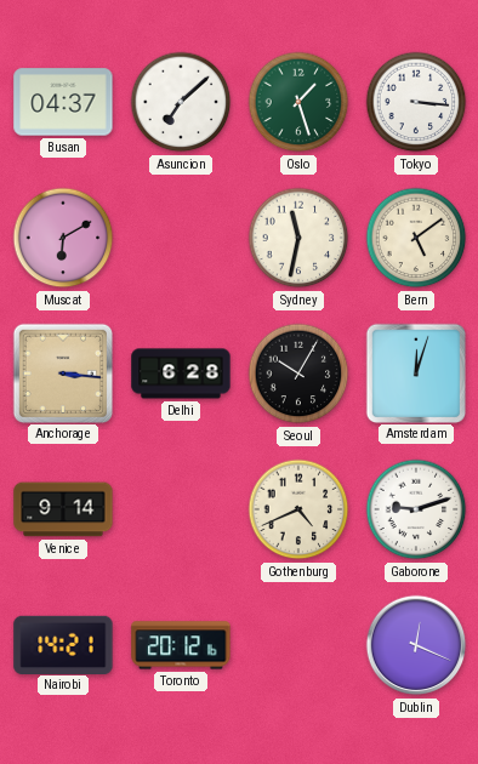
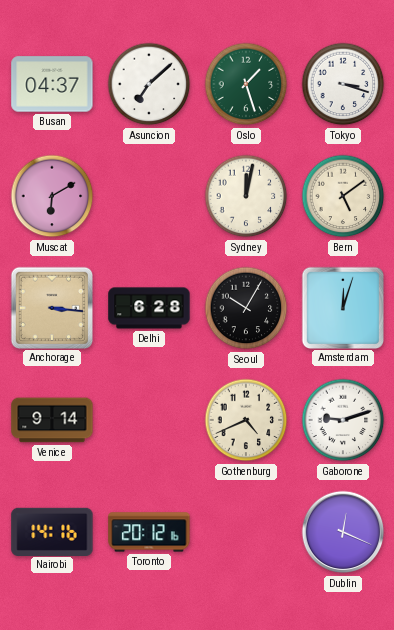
Tokyo: 3:16 -> 3:18 (343, 84)
Sydney: 11:32 -> 12:02 (246, 196)
Nairobi: 14:21 -> 14:16 (52, 531)
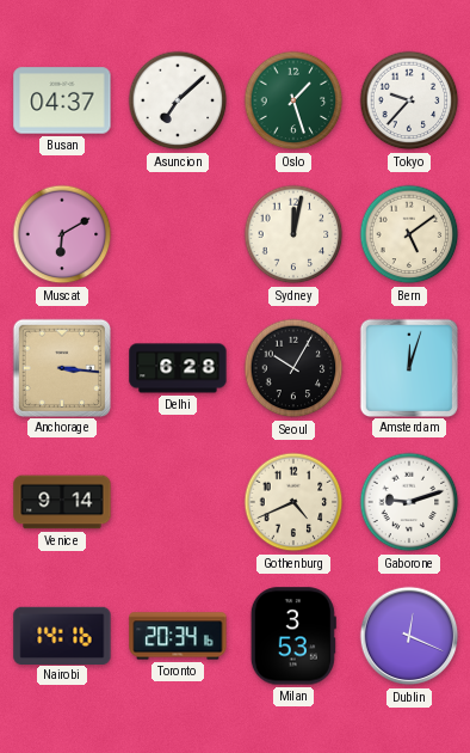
Tokyo: 3:18 -> 9:37 (409, 100)
Toronto: 20:12 -> 20:34 (178, 636)
Milan: none -> 3:53 (293, 636)
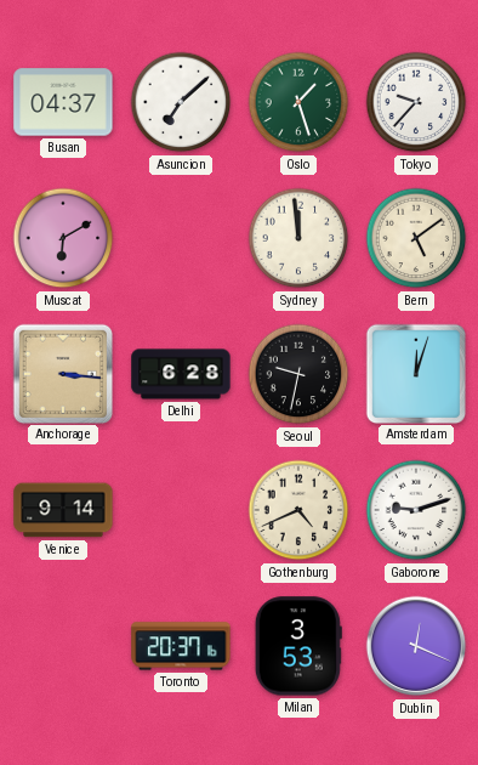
Sydney: 12:02 -> 11:59 (298, 238)
Seoul: 10:05 -> 9:32 (298, 374)
Nairobi: 14:16 -> none (62, 635)
Toronto: 20:34 -> 20:37 (181, 646)
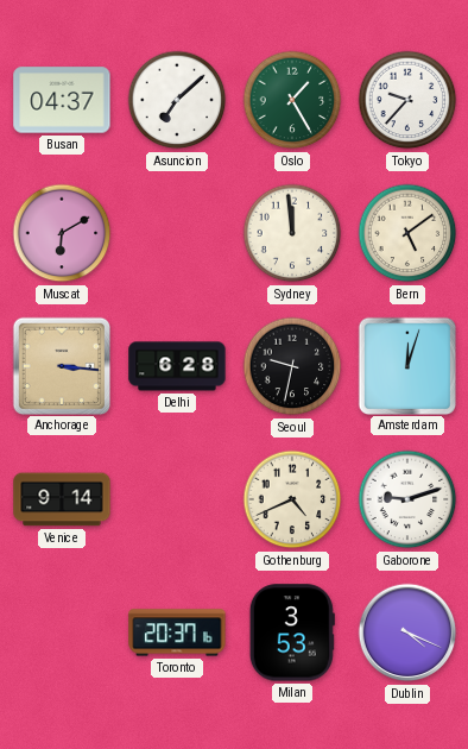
Oslo: 1:27 -> 1:25 (292, 100)
Dublin: 12:19 -> 4:19 (407, 632)
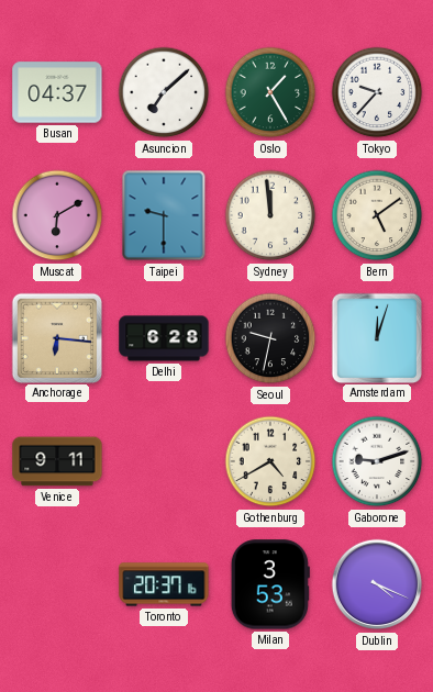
Taipei: none -> 9:30 (164, 215)
Anchorage: 3:16 -> 6:16 (56, 337)
Venice: 9:14 -> 9:11 (57, 461)
Gothenburg: 4:41 -> 4:40 (270, 461)
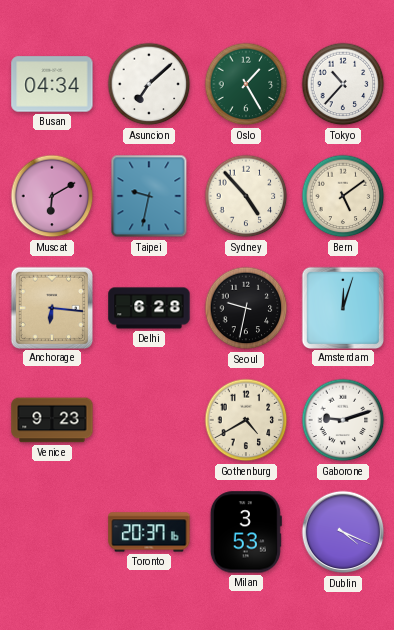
Busan: 04:37 -> 04:34 (52, 84)
Tokyo: 9:37 -> 10:37 (343, 84)
Taipei: 9:30 -> 9:32 (149, 196)
Sydney: 11:59 -> 4:53 (246, 196)
Venice: 9:11 -> 9:23 (52, 420)
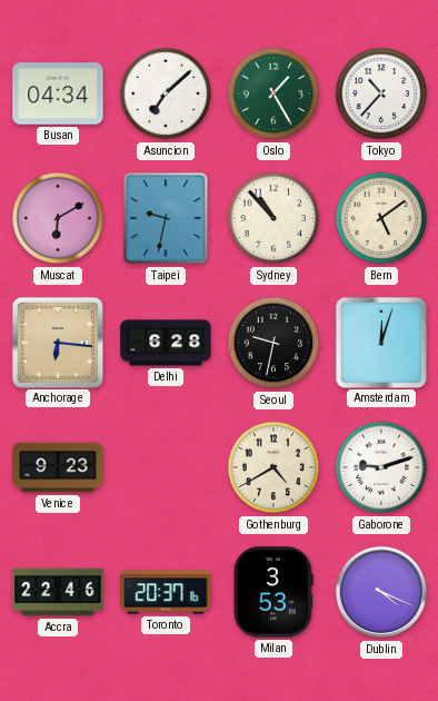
Sydney: 4:53 -> 10:53 (273, 218)
Accra: none -> 22:46 (58, 592)
